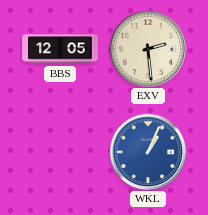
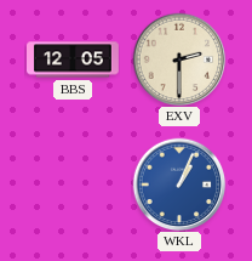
EXV: 2:29 -> 2:30 (179, 59)
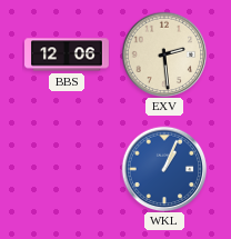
BBS: 12:05 -> 12:06 (68, 54)
EXV: 2:30 -> 2:29 (164, 54)
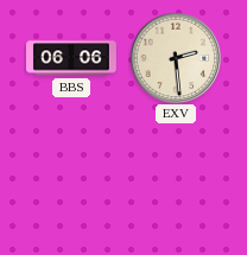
BBS: 12:06 -> 06:06 (72, 58)
WKL: 1:04 -> none (164, 169)
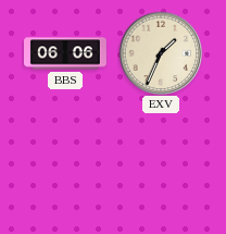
EXV: 2:29 -> 1:34 (161, 53)
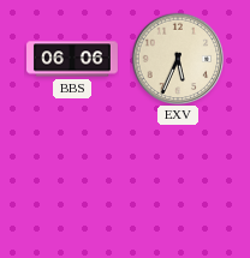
EXV: 1:34 -> 5:34 (178, 59)
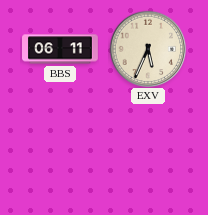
BBS: 06:06 -> 06:11 (61, 49)
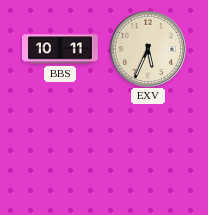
BBS: 06:11 -> 10:11 (61, 49)
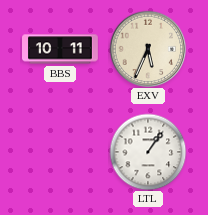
LTL: none -> 1:06 (148, 152)
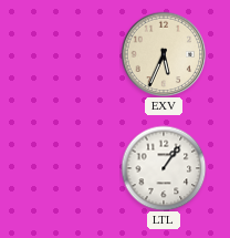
BBS: 10:11 -> none (61, 49)
